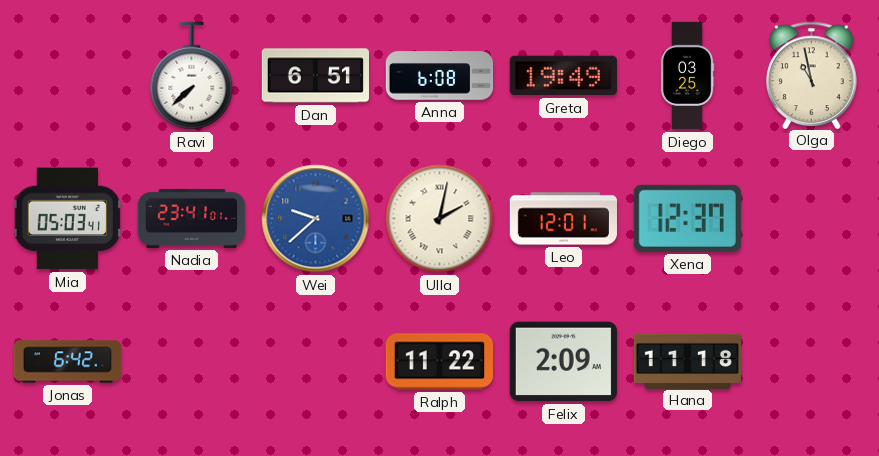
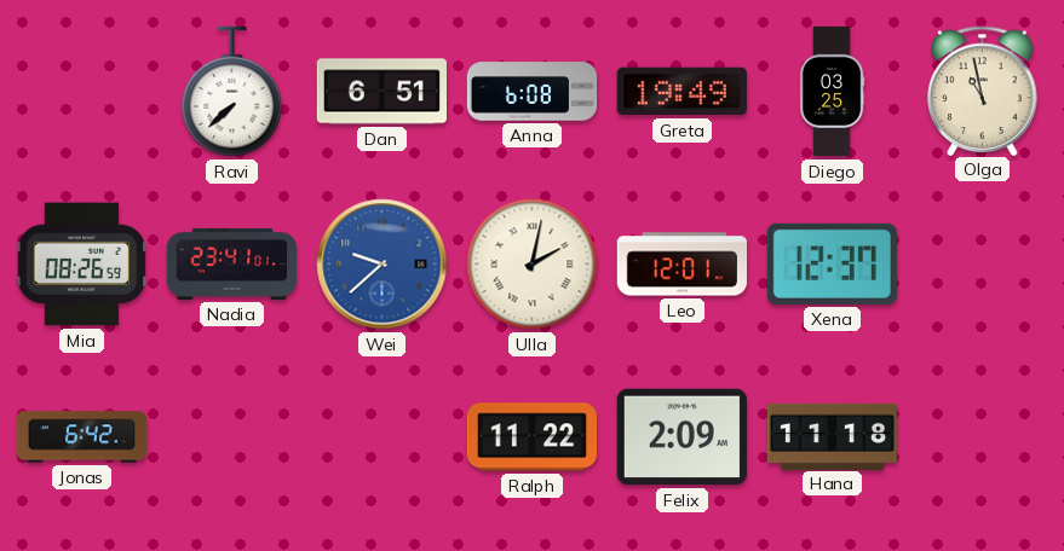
Mia: 05:03 -> 08:26 (82, 265)
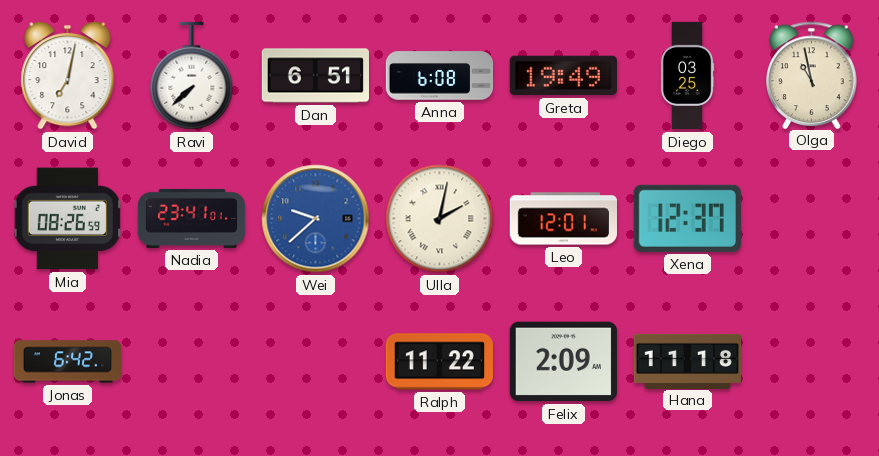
David: none -> 7:02 (68, 75)
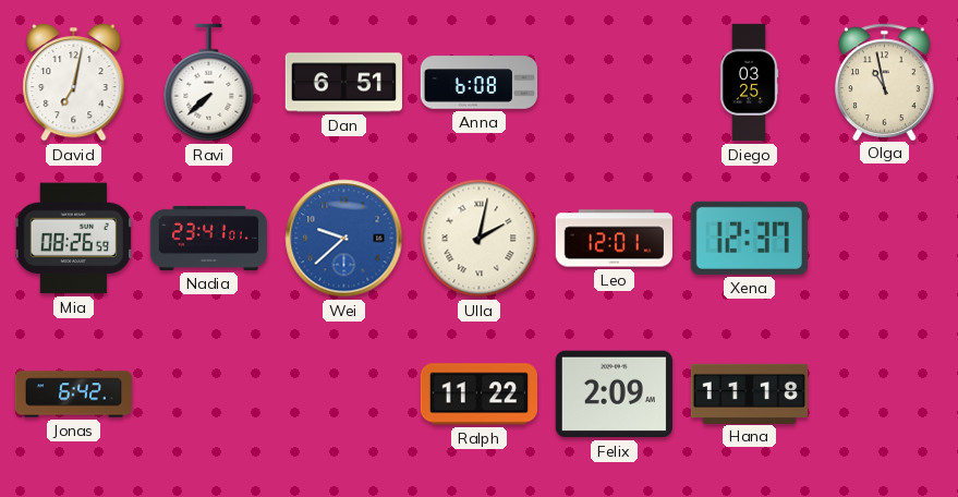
Greta: 19:49 -> none (563, 76)
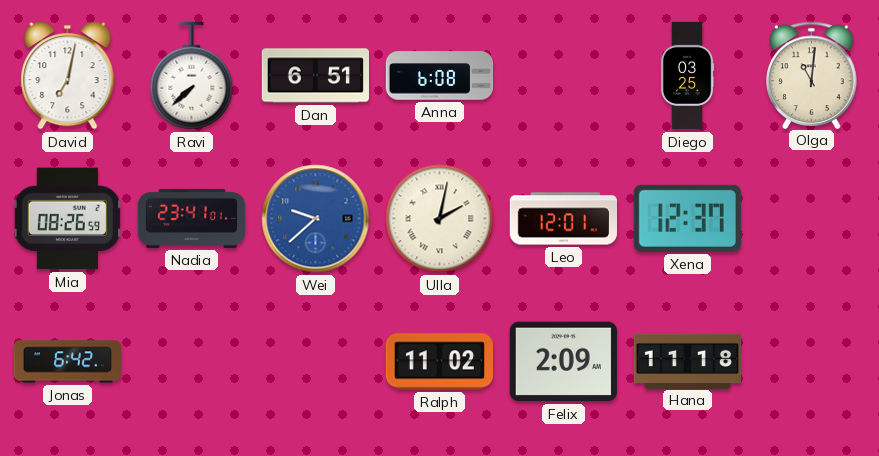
Olga: 10:58 -> 11:01 (812, 75)
Ralph: 11:22 -> 11:02 (439, 362)
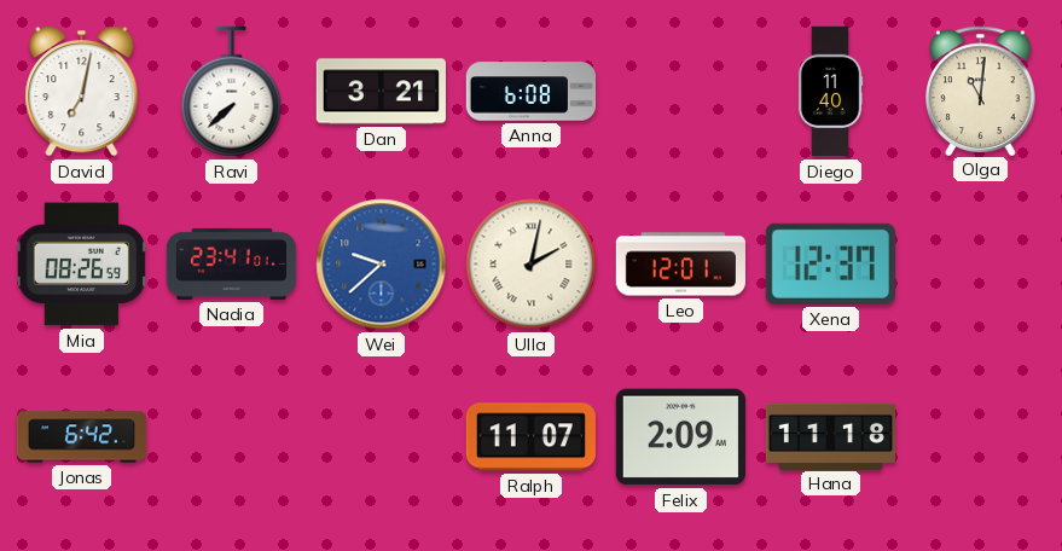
Dan: 6:51 -> 3:21 (381, 92)
Diego: 03:25 -> 11:40 (830, 92)
Ralph: 11:02 -> 11:07 (530, 437)
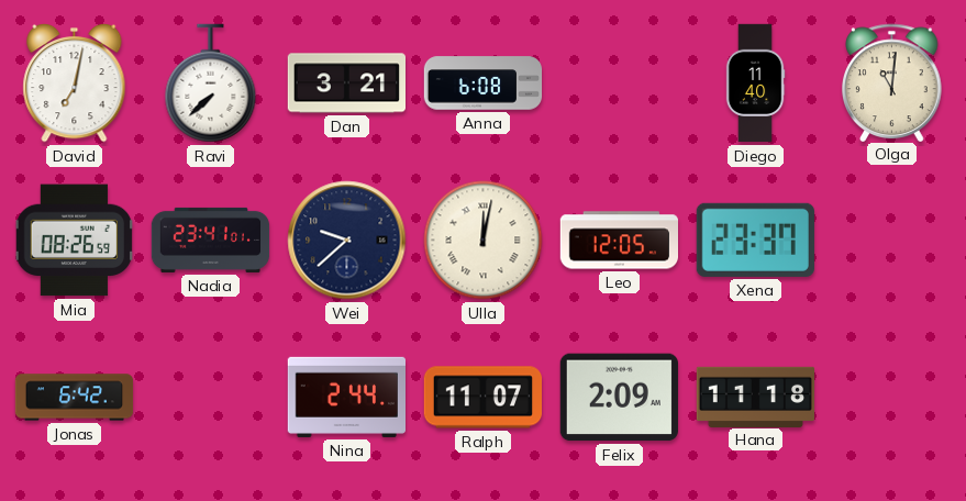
Wei dial: blue -> navy (347, 241)
Ulla: 2:02 -> 12:02 (484, 241)
Leo: 12:01 -> 12:05 (619, 241)
Xena: 12:37 -> 23:37 (755, 240)
Nina: none -> 2:44 (346, 397)
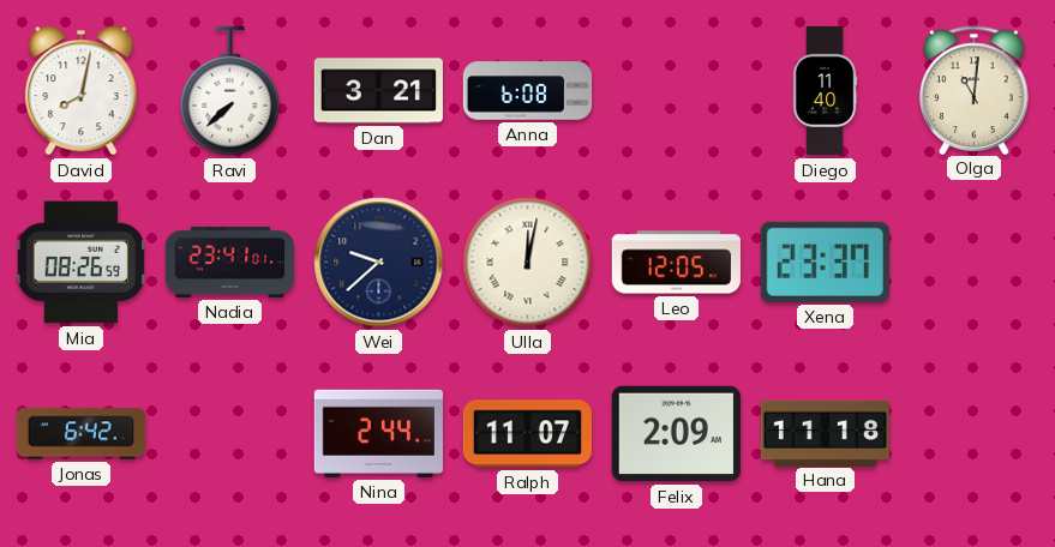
David: 7:02 -> 8:02 (82, 90)
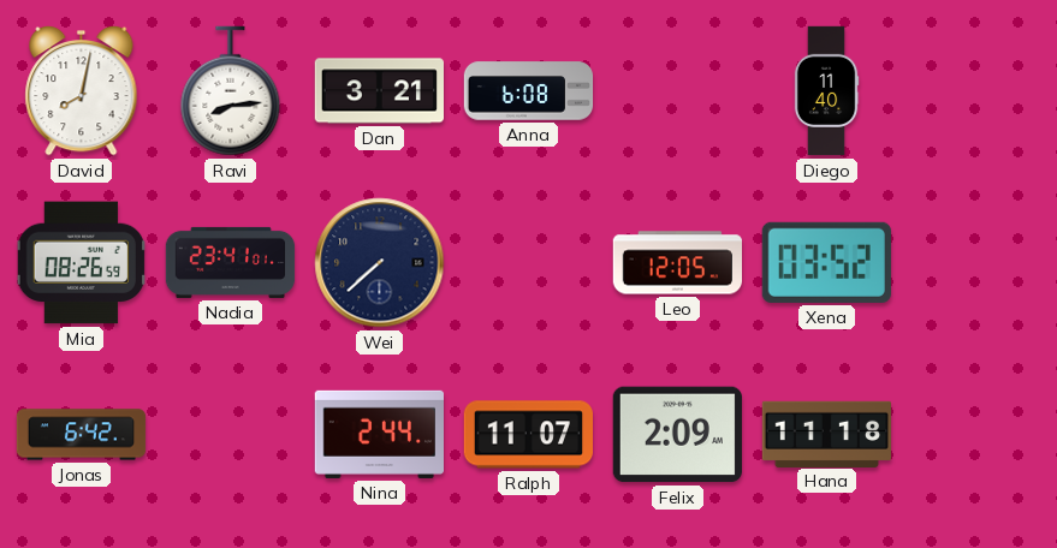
Ravi: 7:38 -> 8:14 (231, 91)
Olga: 11:01 -> none (975, 90)
Wei: 9:38 -> 7:38 (380, 263)
Ulla: 12:02 -> none (528, 263)
Xena: 23:37 -> 03:52 (826, 262)
